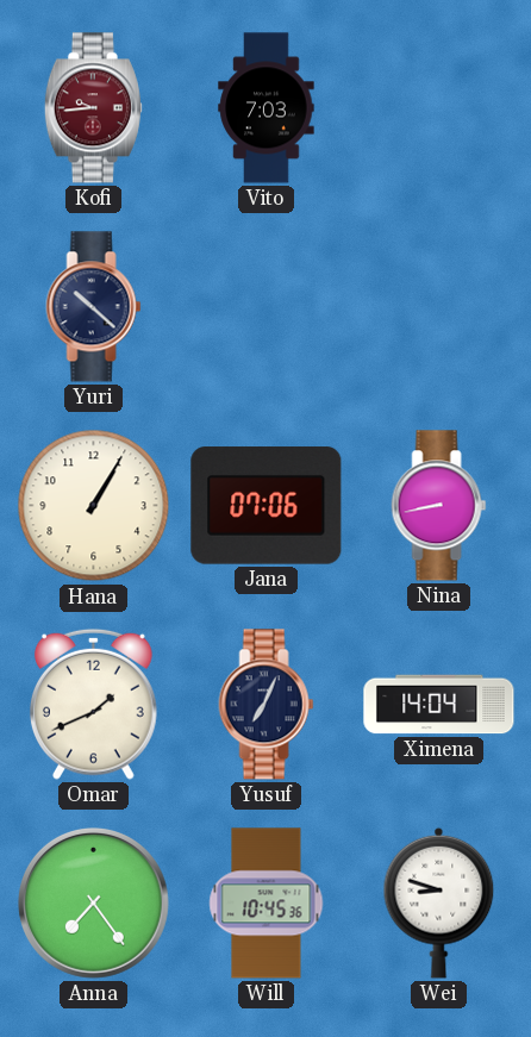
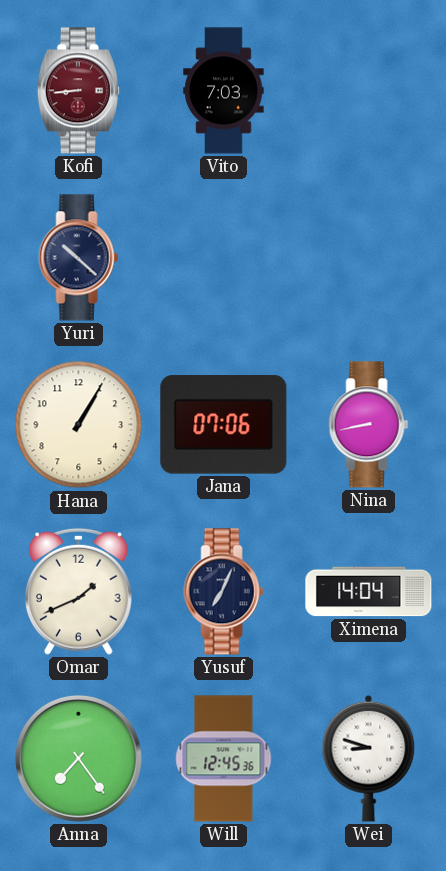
Kofi: 9:44 -> 8:44 (78, 91)
Will: 10:45 -> 12:45 (224, 759)
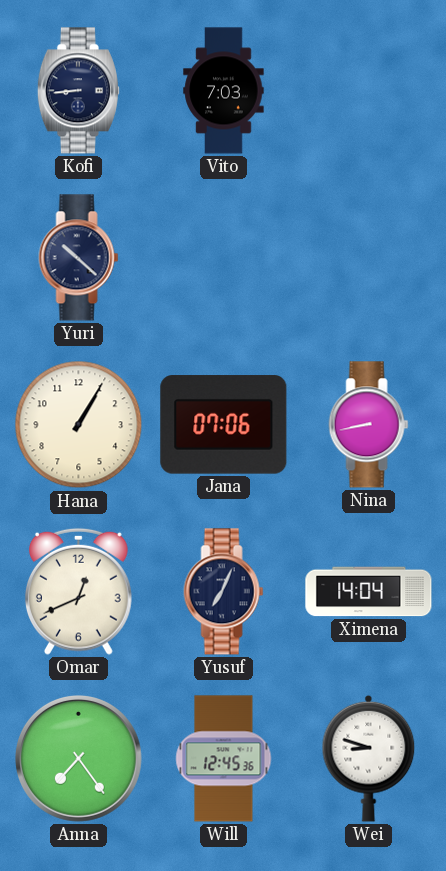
Kofi dial: burgundy -> navy (78, 91)
Omar: 1:41 -> 12:41 (78, 591)
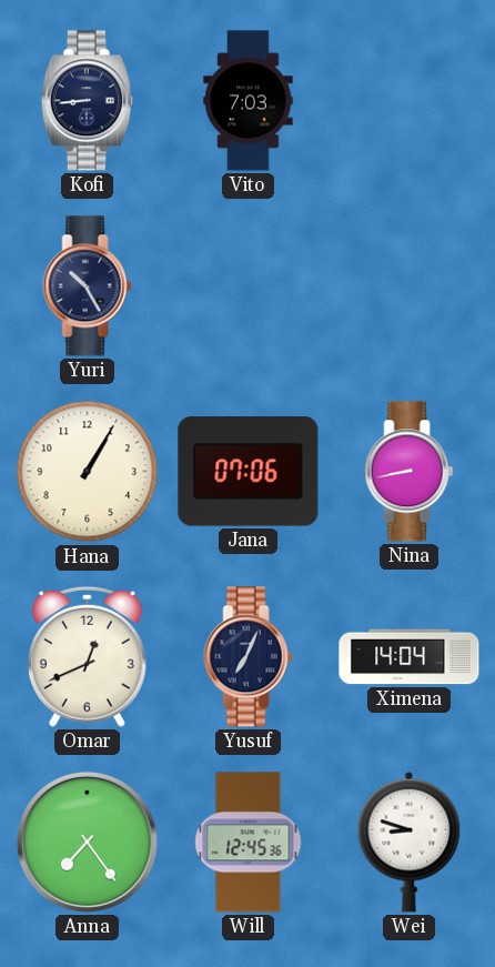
Yuri: 10:22 -> 10:25 (88, 286)
